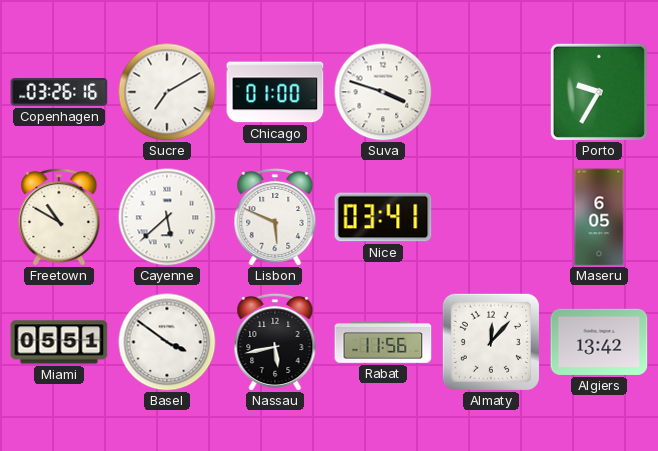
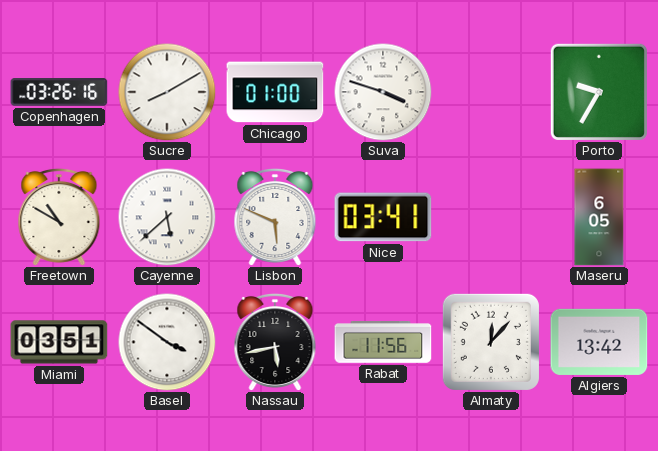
Sucre: 7:10 -> 8:10 (167, 92)
Miami: 05:51 -> 03:51 (59, 342)
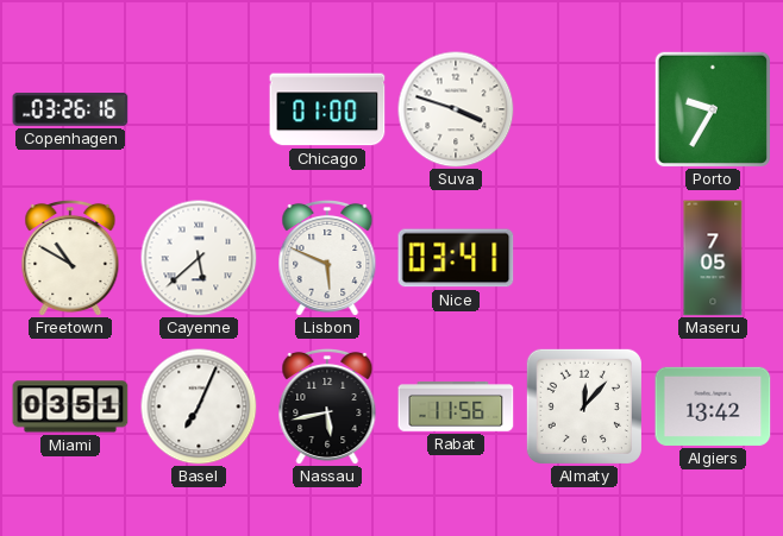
Sucre: 8:10 -> none (167, 92)
Maseru: 6:05 -> 7:05 (713, 258)
Basel: 3:51 -> 7:04 (199, 406)
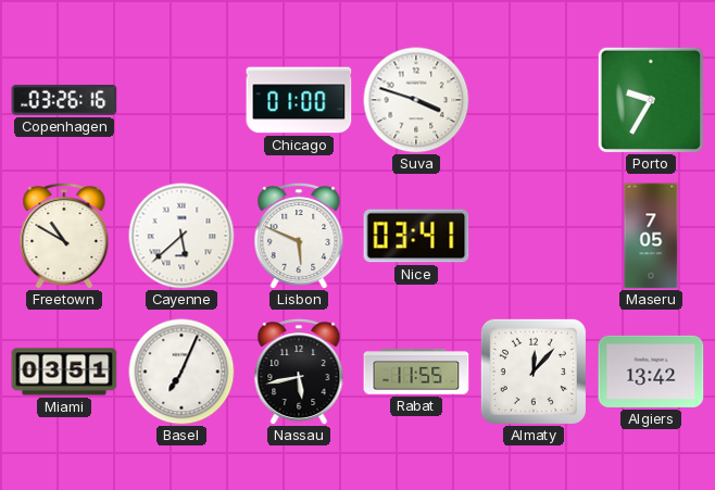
Rabat: 11:56 -> 11:55 (416, 373)
